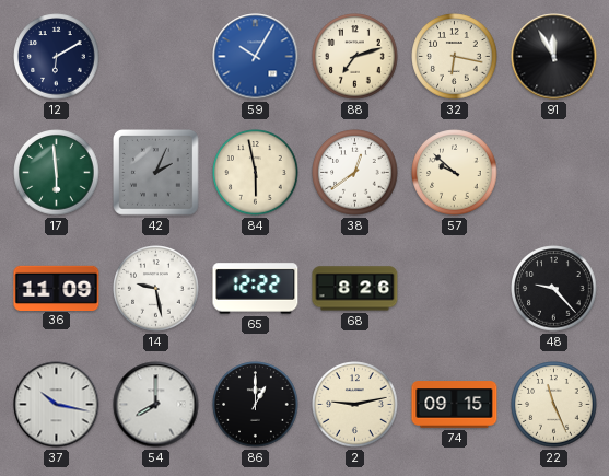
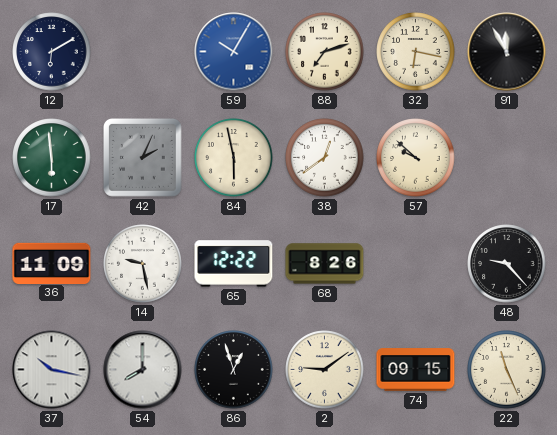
86: 1:00 -> 12:57 (234, 370)
2: 9:13 -> 9:09 (325, 370)
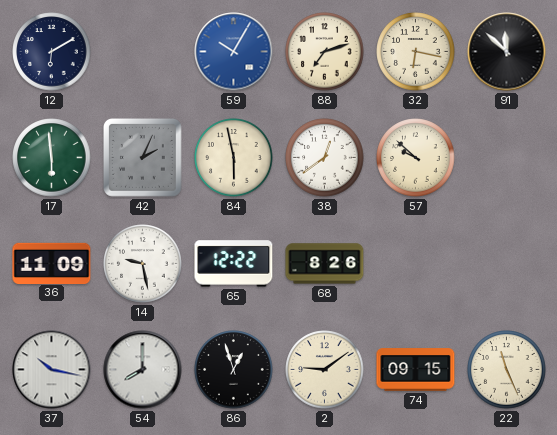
91: 11:55 -> 11:52 (507, 52)
48: 9:23 -> none (507, 264)
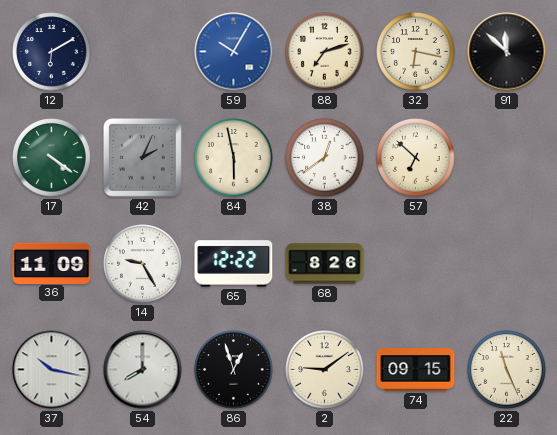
17: 5:59 -> 4:21 (52, 158)
57: 9:52 -> 6:52 (416, 158)
14: 9:28 -> 9:25 (143, 264)
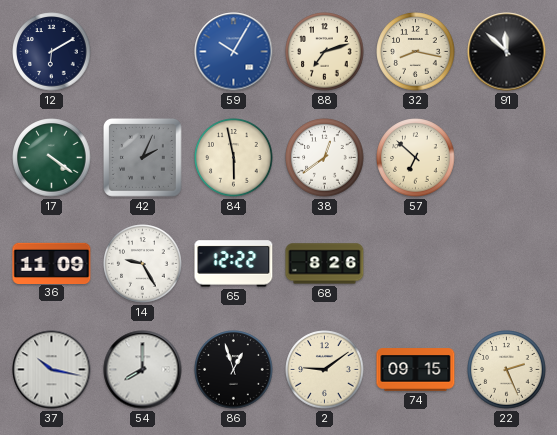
32: 6:17 -> 8:17 (416, 52)
22: 11:26 -> 2:26 (507, 370)
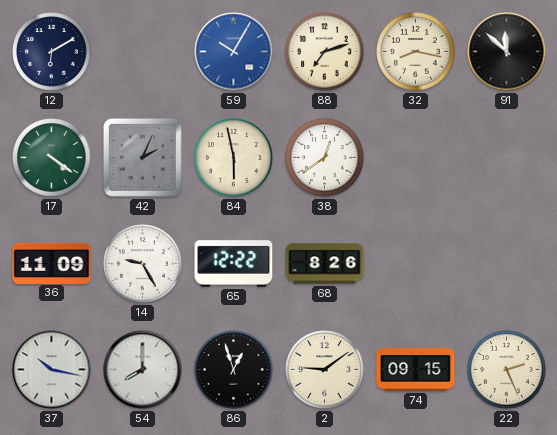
57: 6:52 -> none (416, 158)
